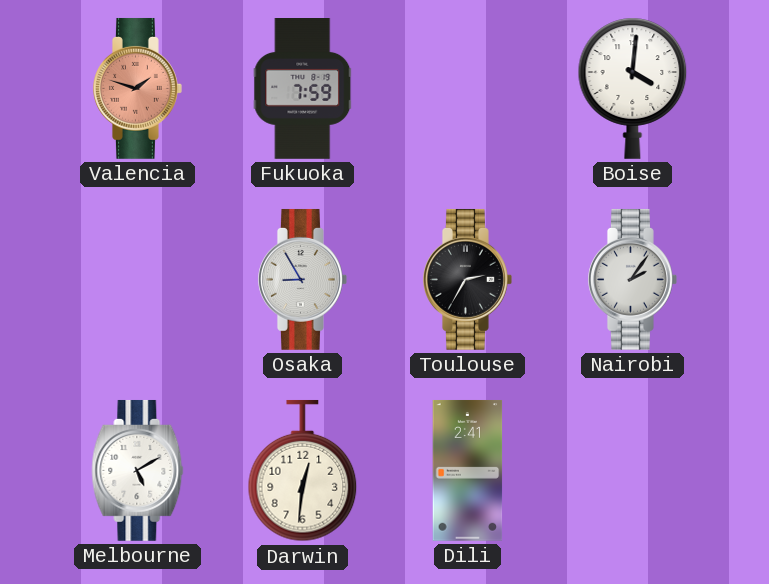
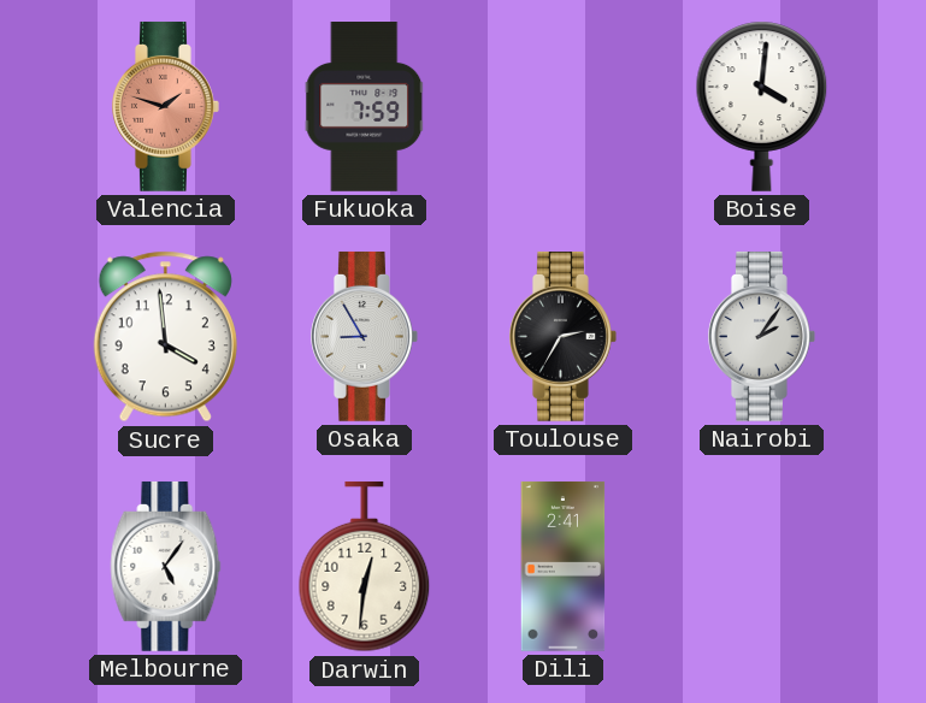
Sucre: none -> 3:59 (165, 337)
Melbourne: 5:10 -> 5:06 (166, 566)
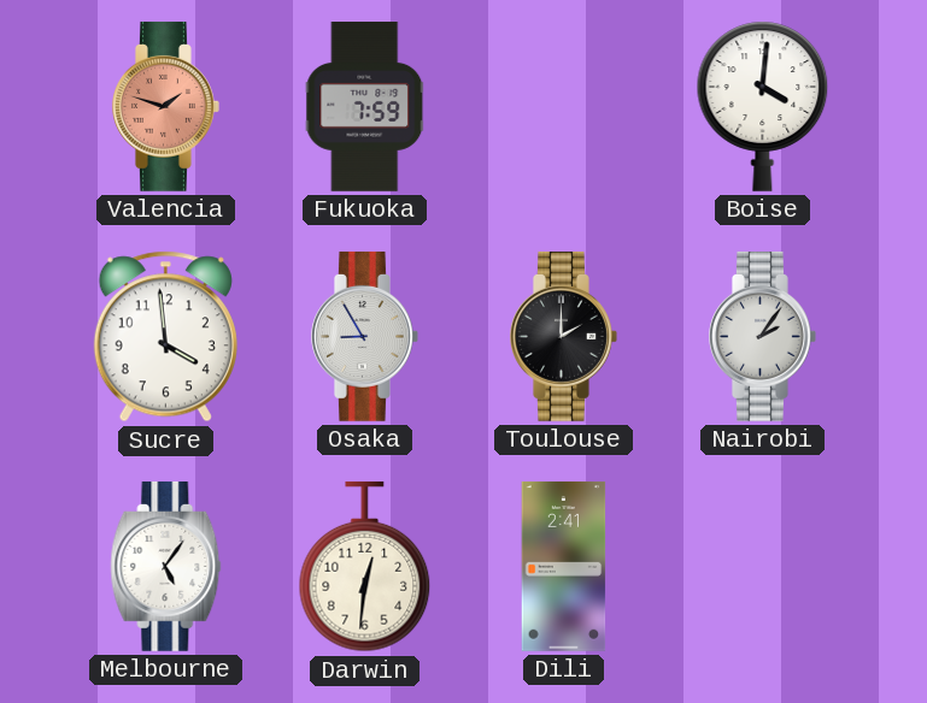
Toulouse: 2:35 -> 2:00 (564, 336)
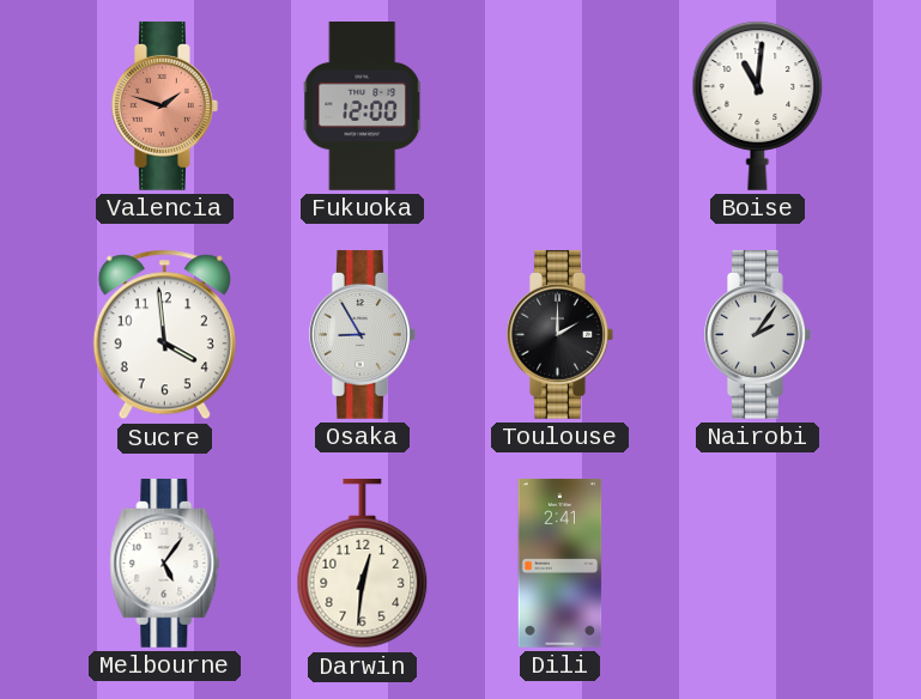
Fukuoka: 7:59 -> 12:00 (363, 107)
Boise: 4:01 -> 11:01 (758, 105)
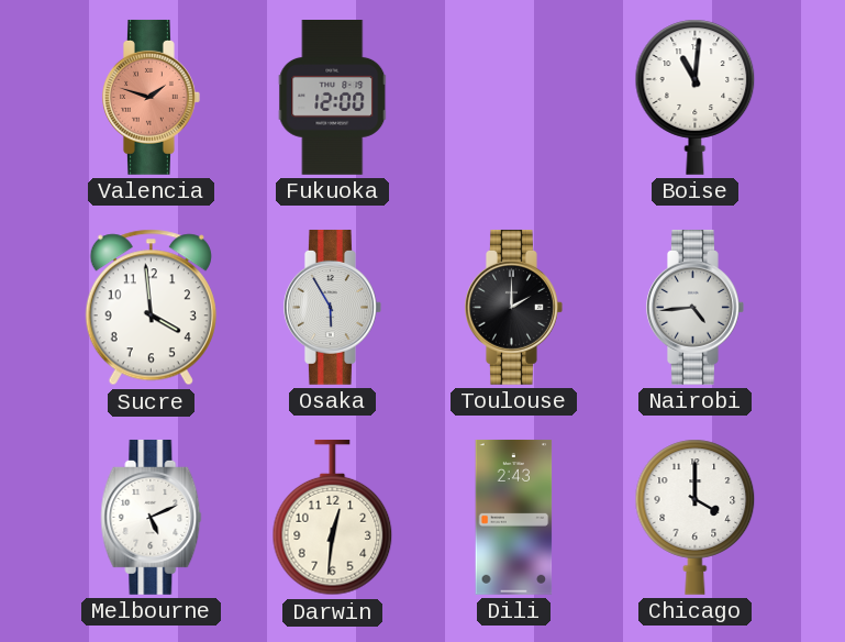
Osaka: 8:55 -> 5:55 (333, 307)
Nairobi: 2:06 -> 4:44 (696, 307)
Melbourne: 5:06 -> 5:11 (152, 517)
Dili: 2:41 -> 2:43 (514, 518)
Chicago: none -> 4:00 (696, 517)
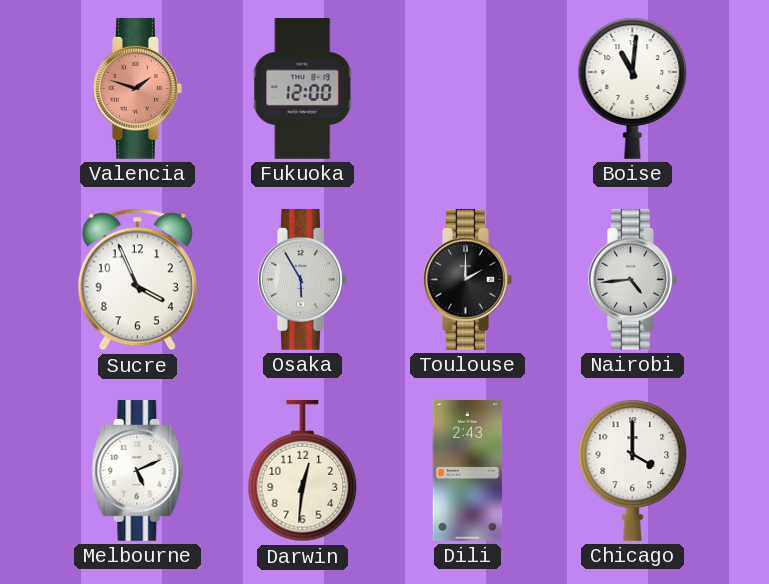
Sucre: 3:59 -> 3:56 (137, 280)
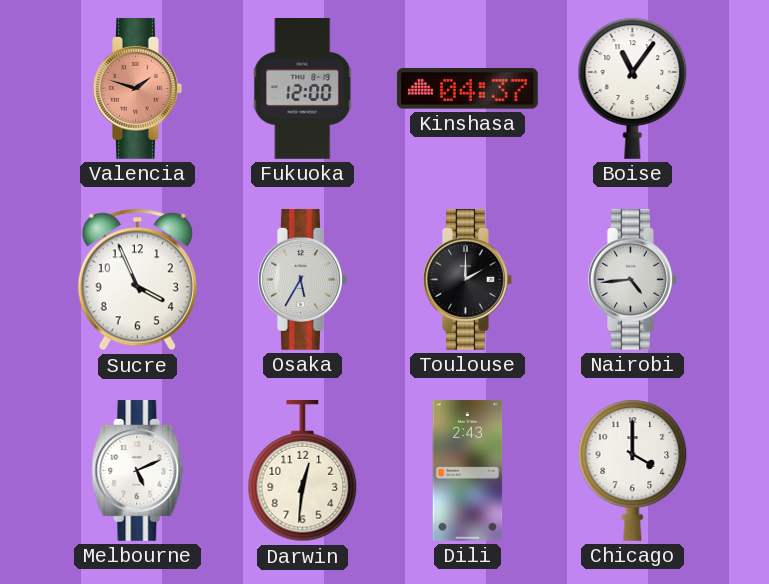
Kinshasa: none -> 04:37 (467, 89)
Boise: 11:01 -> 11:06 (633, 88)
Osaka: 5:55 -> 5:35 (303, 279)
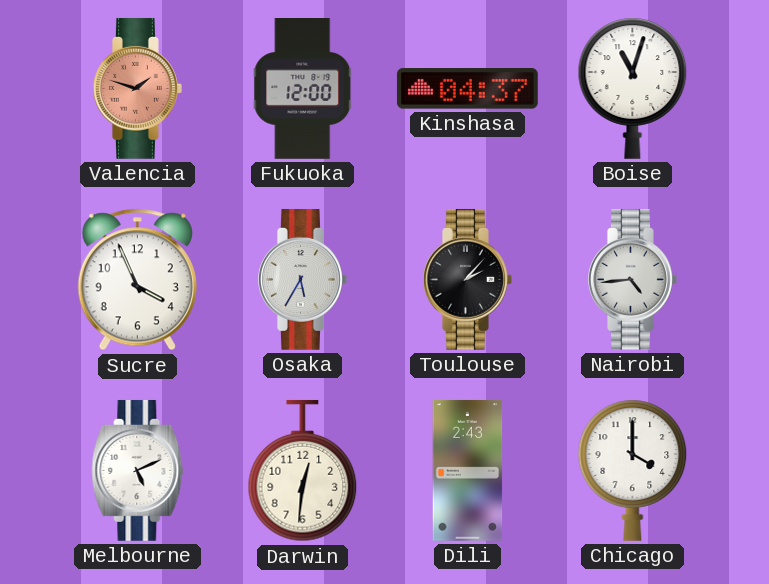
Boise: 11:06 -> 11:03 (633, 88)
Toulouse: 2:00 -> 2:07 (468, 279)
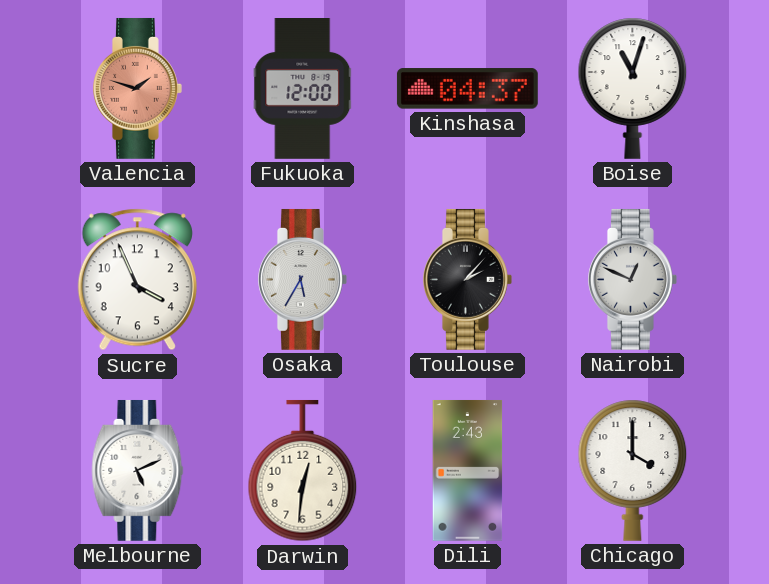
Nairobi: 4:44 -> 12:49 (633, 279)
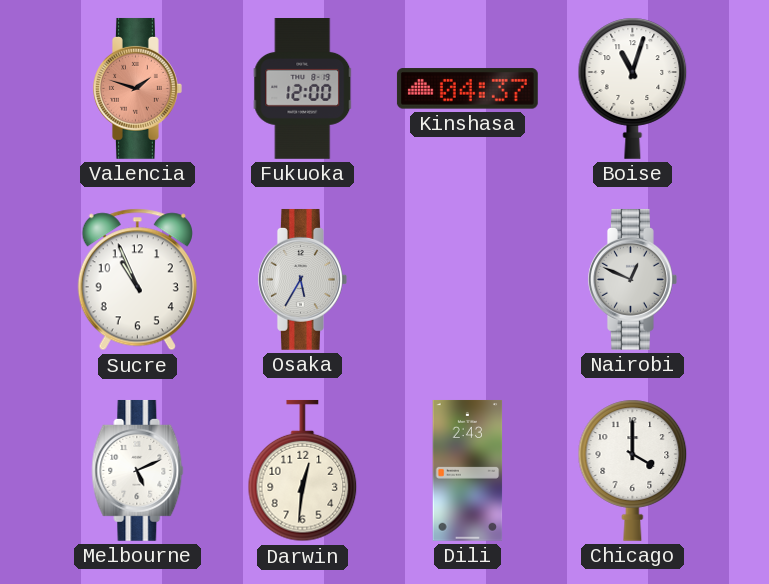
Sucre: 3:56 -> 10:56 (137, 280)
Toulouse: 2:07 -> none (468, 279)
